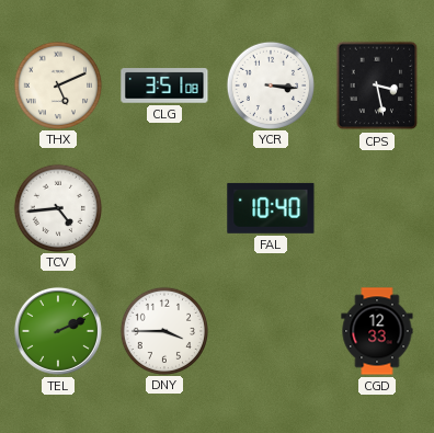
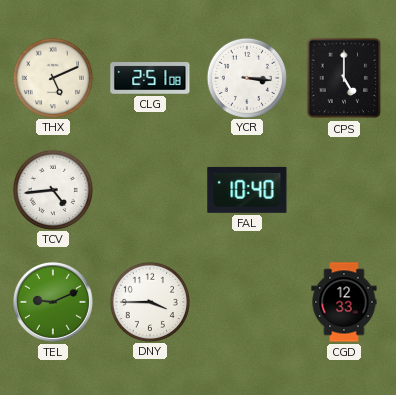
CLG: 3:51 -> 2:51 (150, 78)
CPS: 3:28 -> 5:00 (344, 78)
TEL: 2:11 -> 9:11 (53, 302)
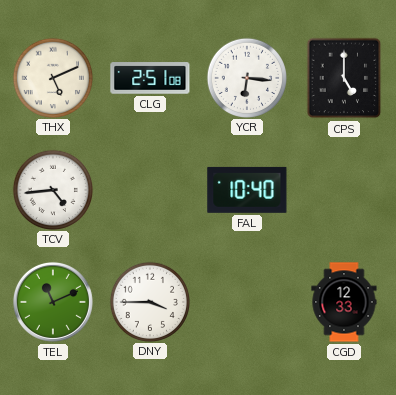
YCR: 3:16 -> 6:16 (246, 77)
TEL: 9:11 -> 11:11 (53, 302)
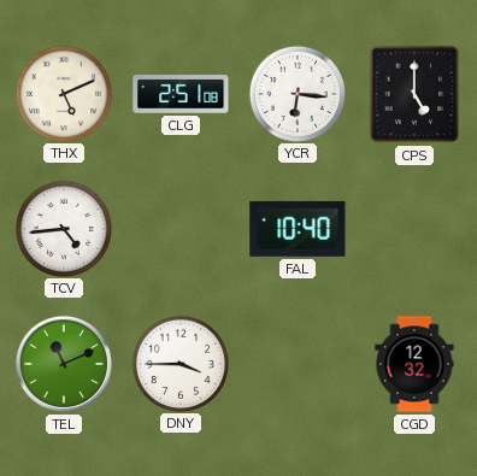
CGD: 12:33 -> 12:32 (414, 364)
